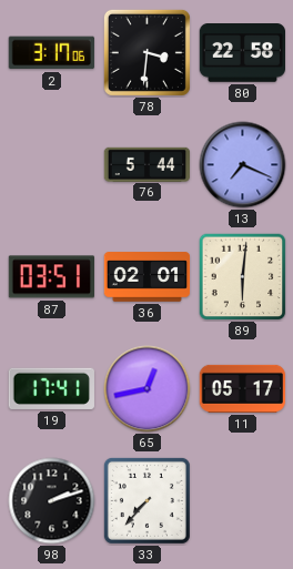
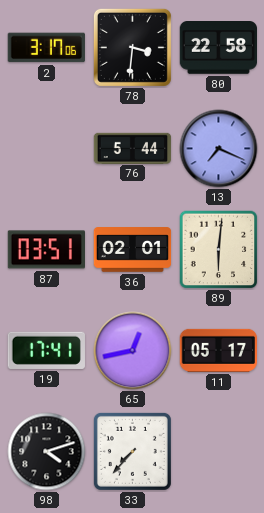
98: 2:12 -> 4:12 (47, 452)
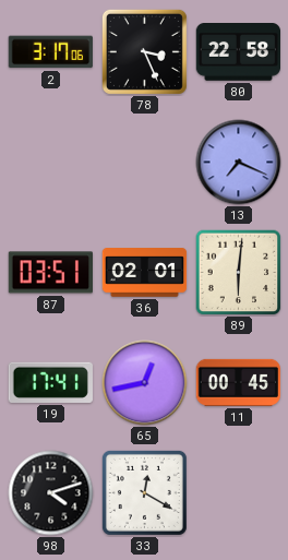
78: 3:31 -> 3:26 (144, 51)
76: 5:44 -> none (133, 148)
11: 05:17 -> 00:45 (239, 382)
33: 7:37 -> 12:20 (144, 492)
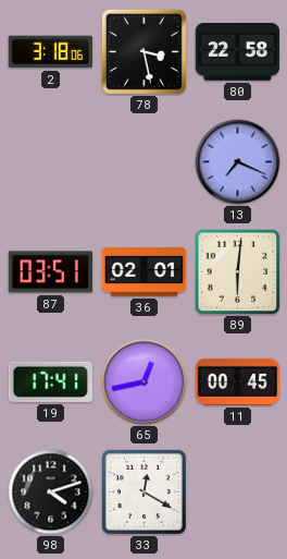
2: 3:17 -> 3:18 (50, 52)
78: 3:26 -> 3:28 (143, 51)
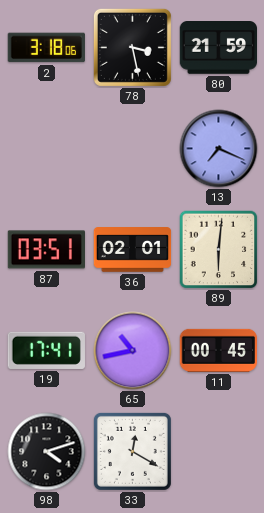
80: 22:58 -> 21:59 (218, 48)
65: 12:43 -> 10:43 (133, 351)
